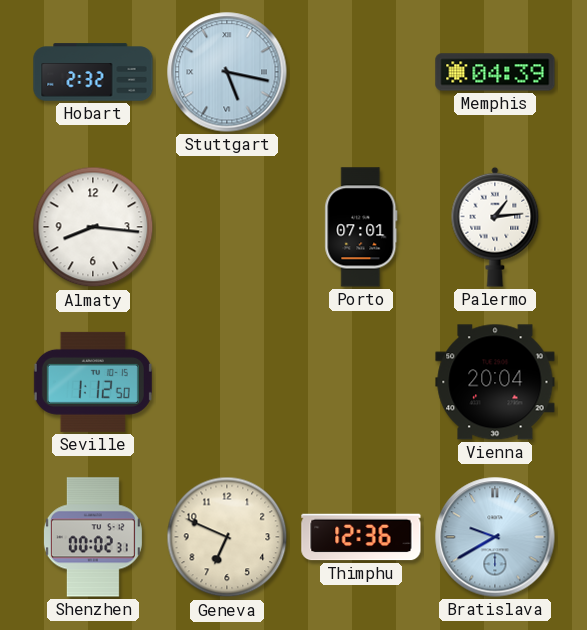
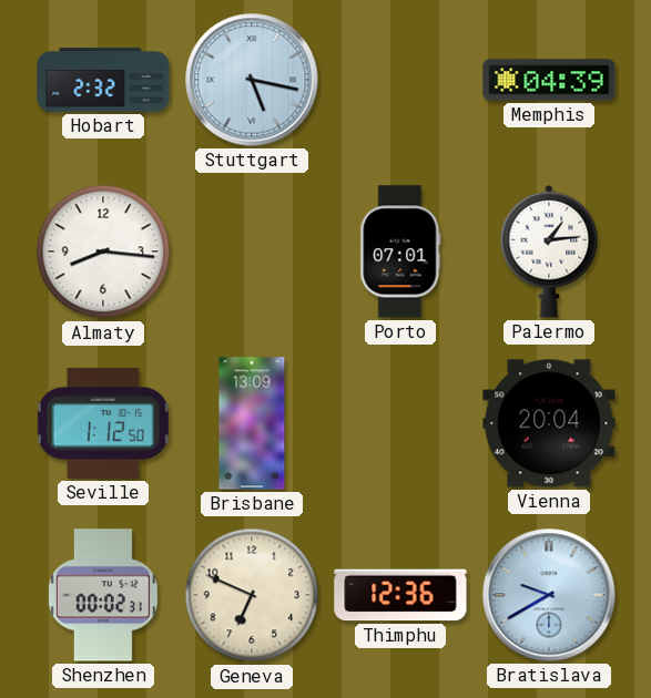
Brisbane: none -> 13:09 (252, 423)
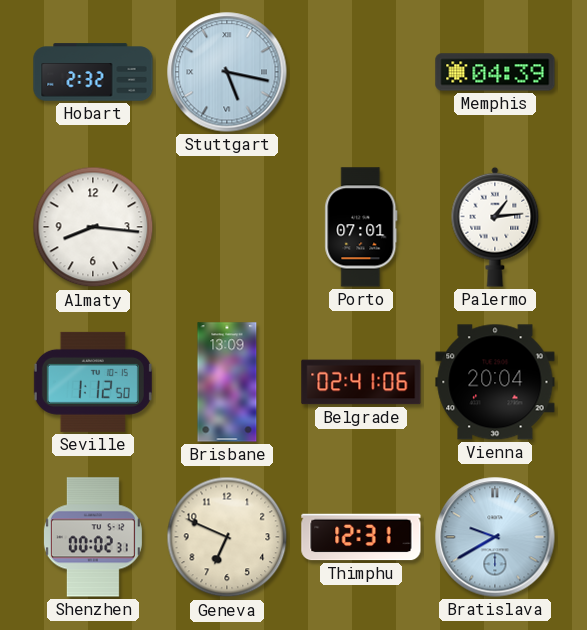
Belgrade: none -> 02:41 (361, 382)
Thimphu: 12:36 -> 12:31 (361, 537)
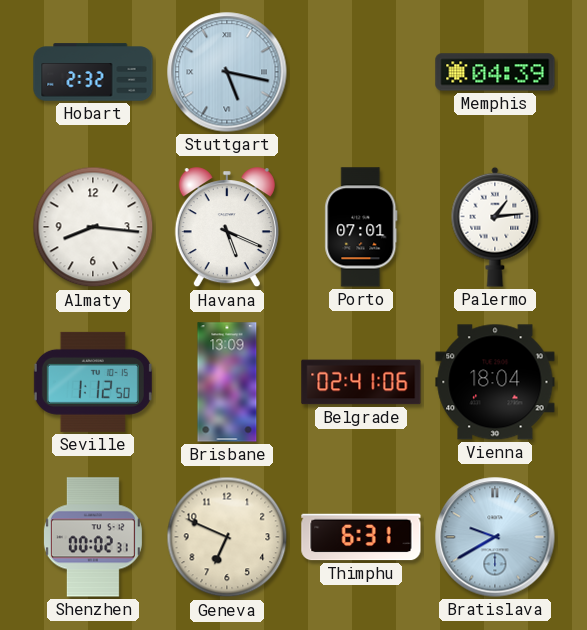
Havana: none -> 5:19 (227, 228)
Vienna: 20:04 -> 18:04 (495, 382)
Thimphu: 12:31 -> 6:31 (361, 537)
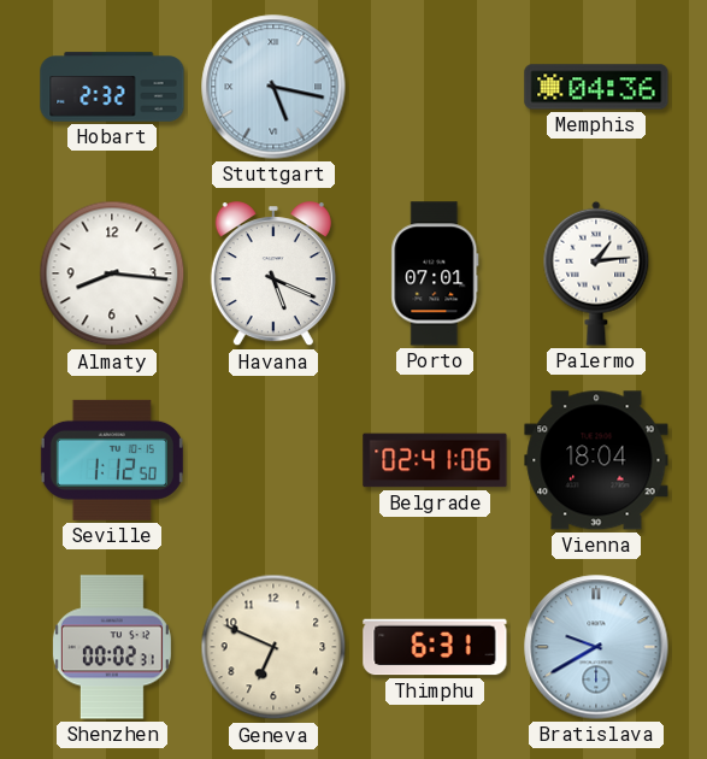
Memphis: 04:39 -> 04:36 (596, 87)
Brisbane: 13:09 -> none (227, 382)
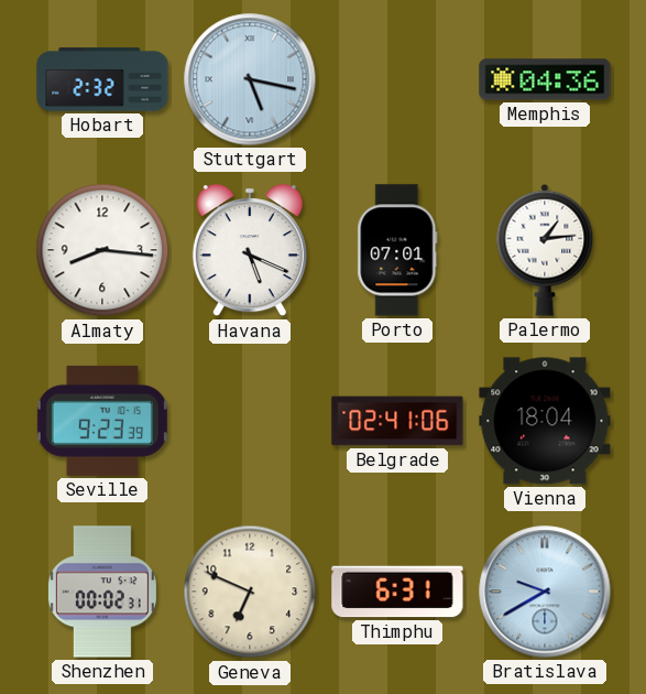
Seville: 1:12 -> 9:23 (102, 421)
